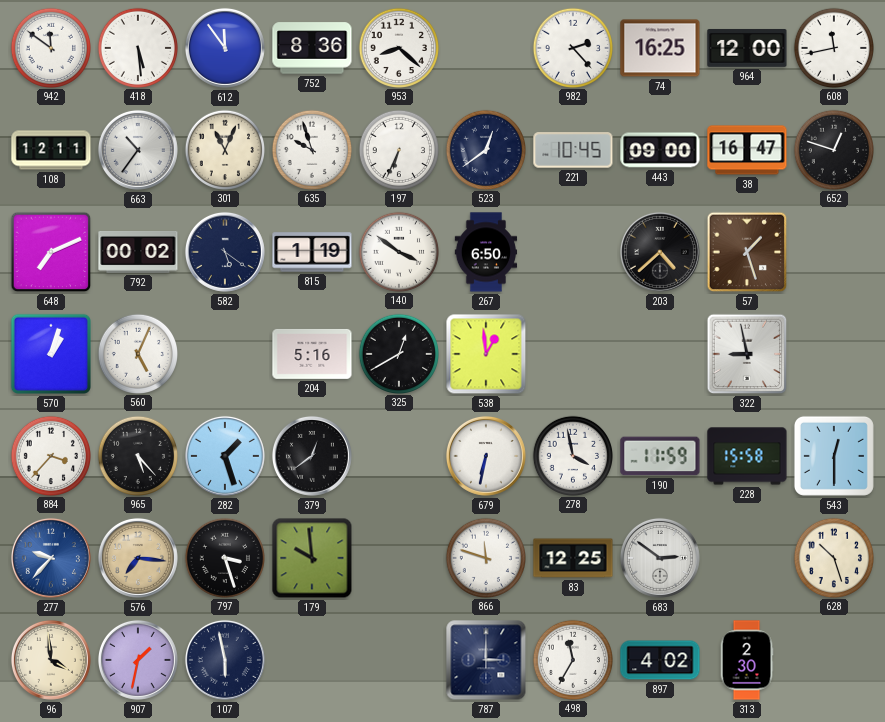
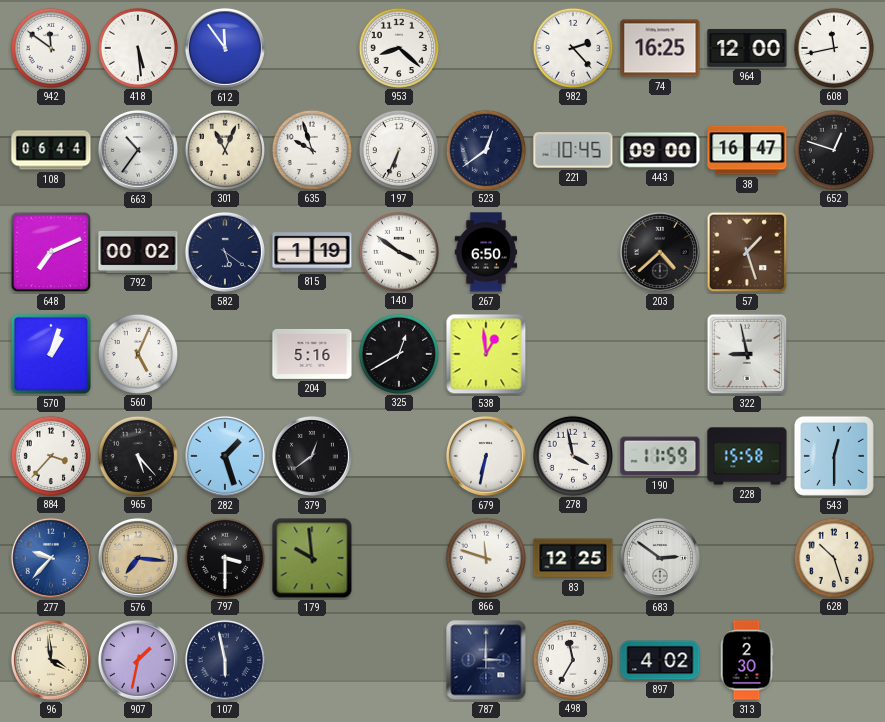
752: 8:36 -> none (312, 48)
108: 12:11 -> 06:44 (51, 150)
797: 3:27 -> 3:30 (224, 557)
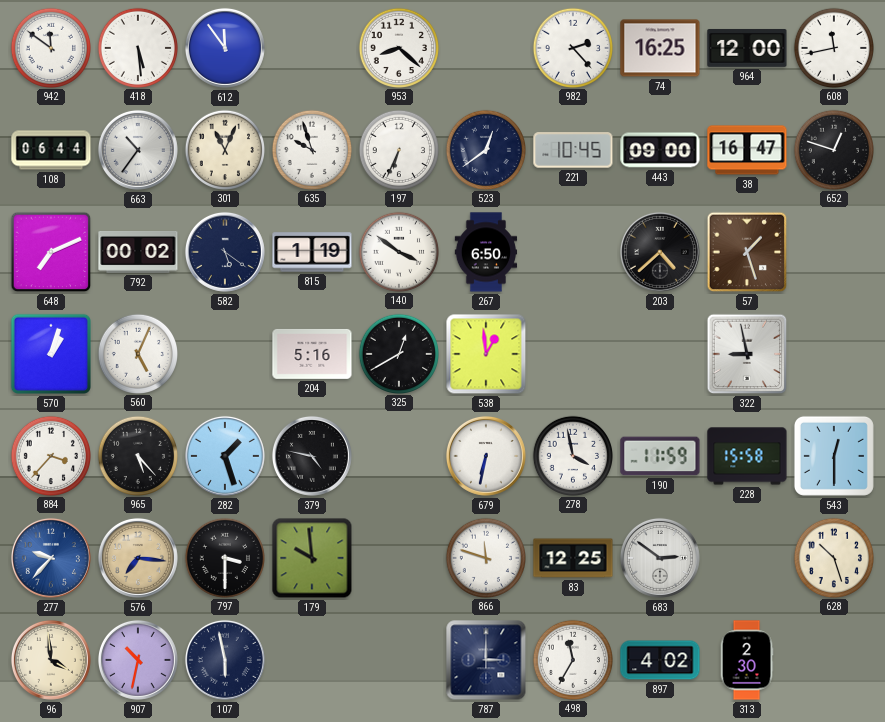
379: 12:39 -> 4:47 (312, 456)
907: 1:32 -> 10:32 (138, 660)
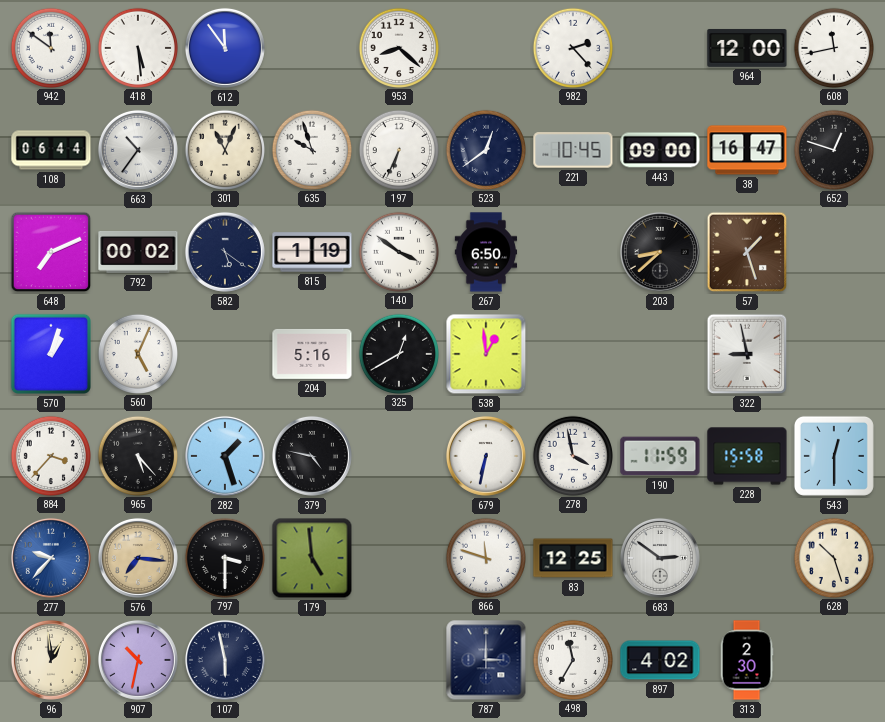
74: 16:25 -> none (660, 48)
203: 4:38 -> 8:38 (660, 252)
179: 9:59 -> 4:59 (312, 558)
96: 3:59 -> 12:59 (51, 660)
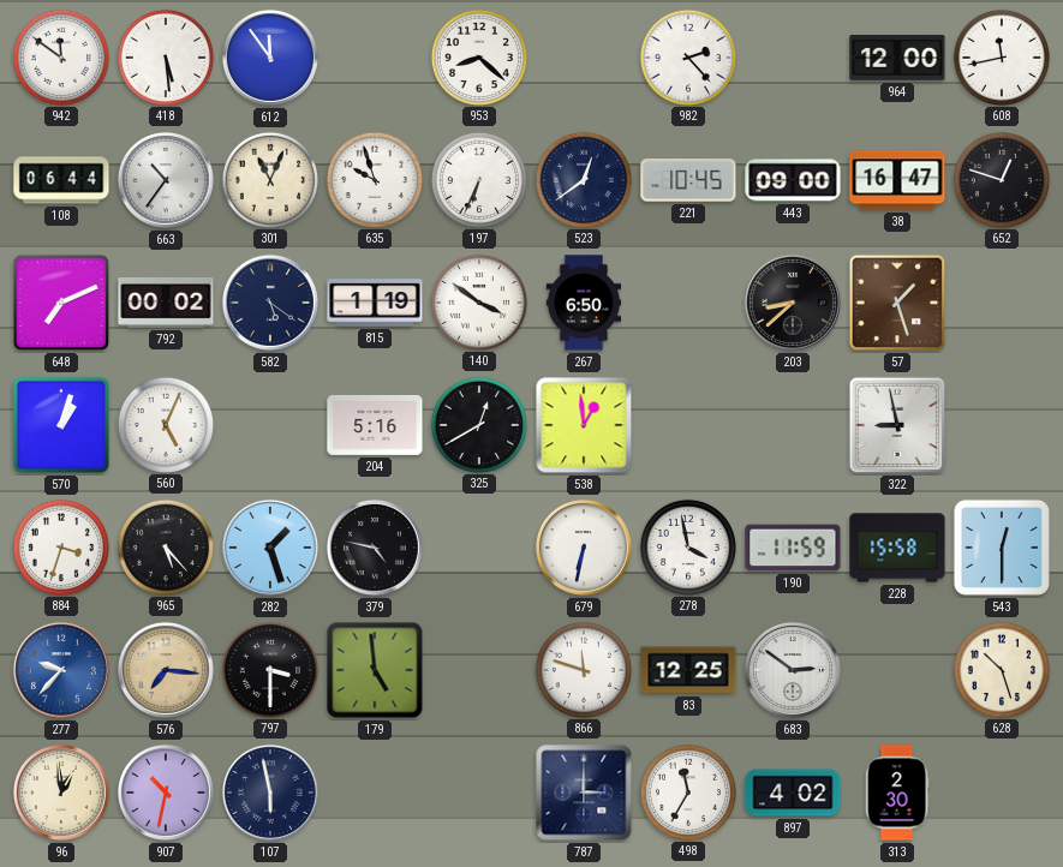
884: 3:37 -> 3:33 (60, 546)
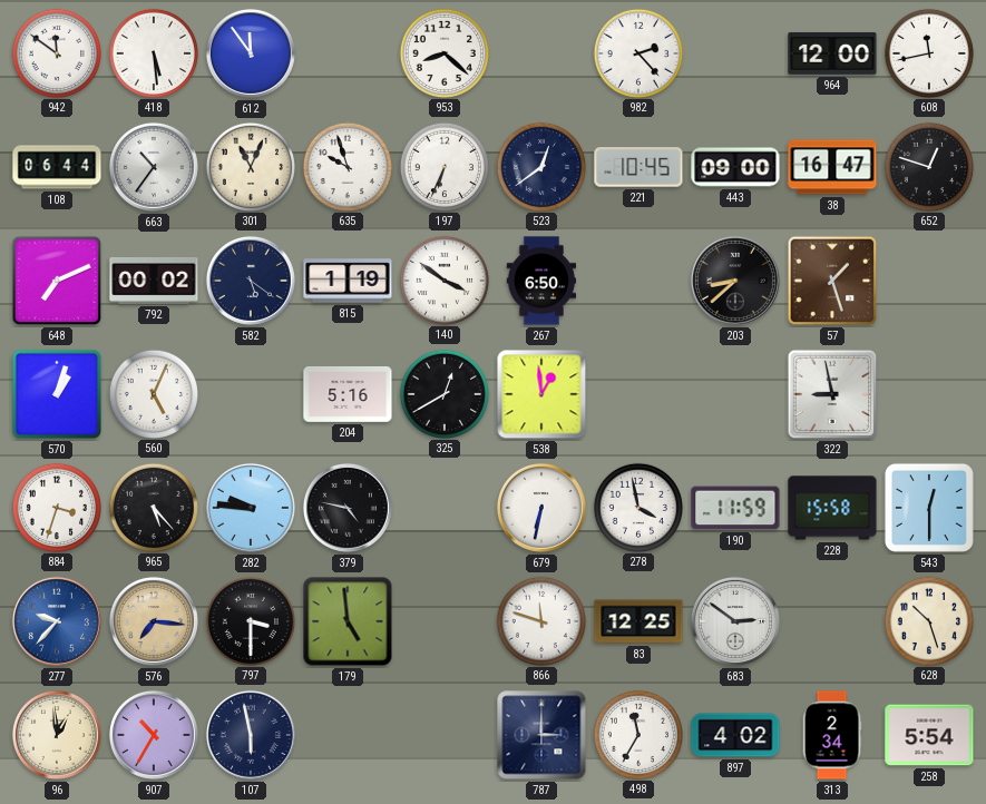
282: 1:27 -> 9:46 (251, 508)
907: 10:32 -> 10:35 (154, 735)
313: 2:30 -> 2:34 (832, 735)
258: none -> 5:54 (929, 735)
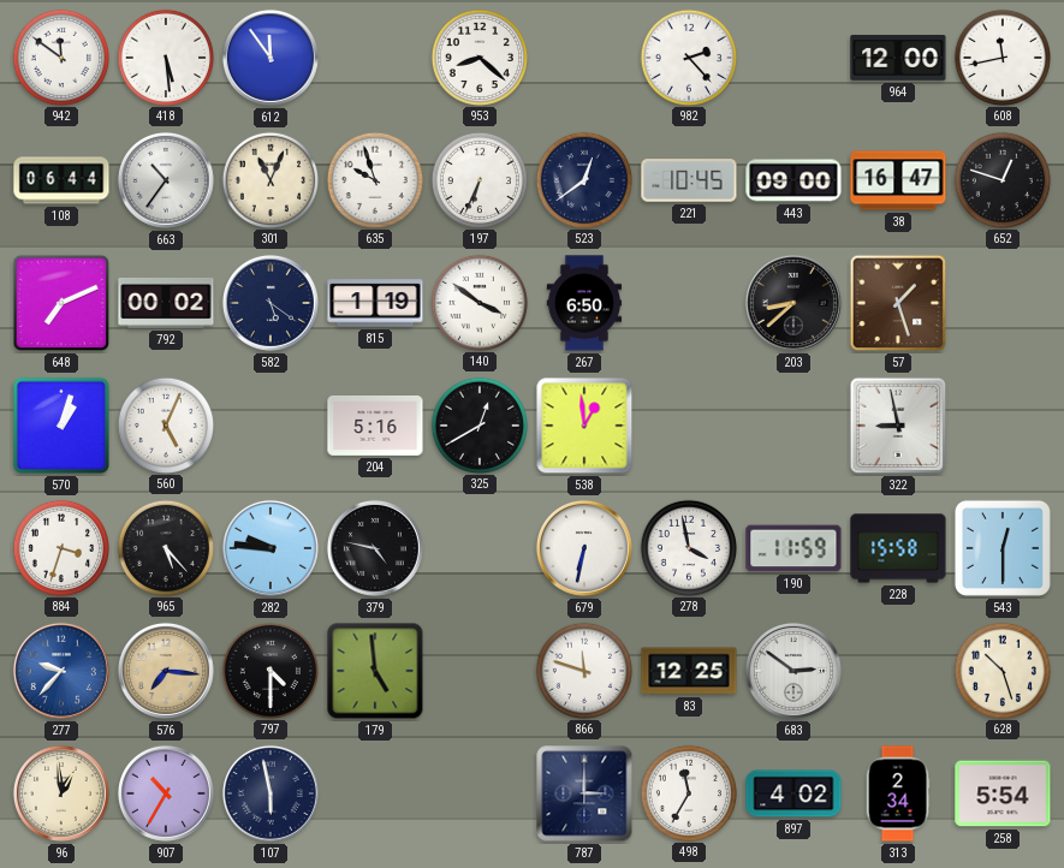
797: 3:30 -> 4:30 (269, 670)
